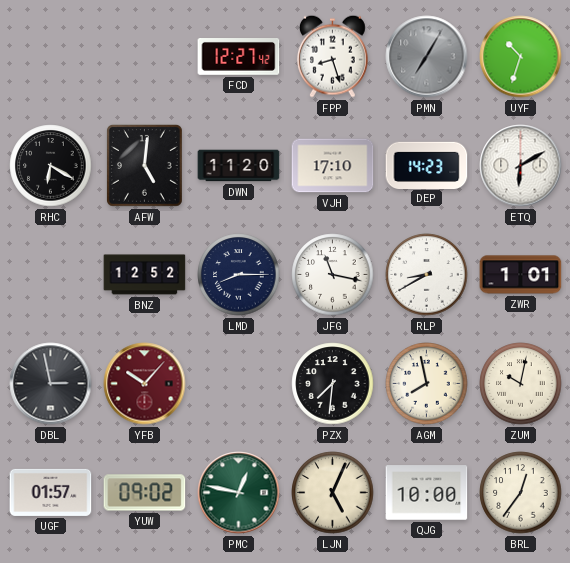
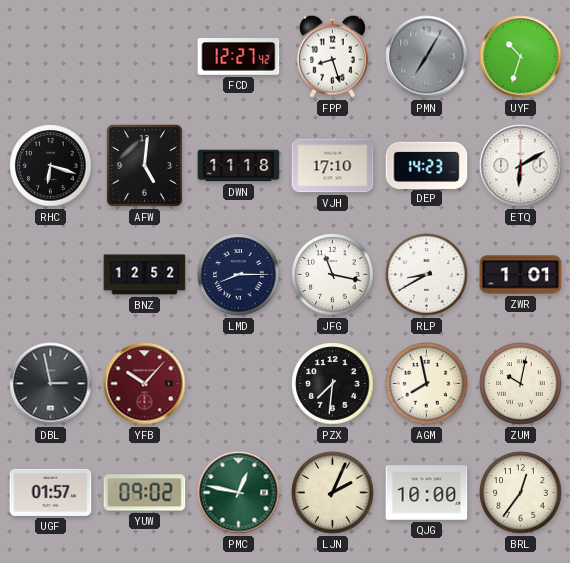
RHC: 6:20 -> 6:18 (51, 166)
DWN: 11:20 -> 11:18 (239, 166)
LJN: 5:04 -> 2:04 (333, 493)
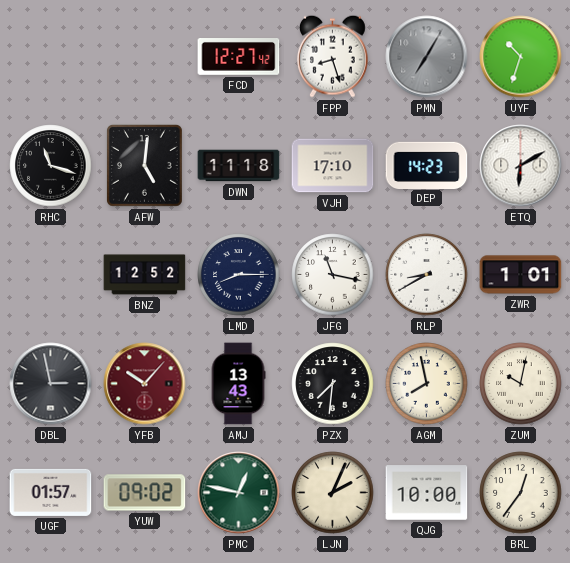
RHC: 6:18 -> 11:18 (51, 166)
AMJ: none -> 13:43 (238, 384)
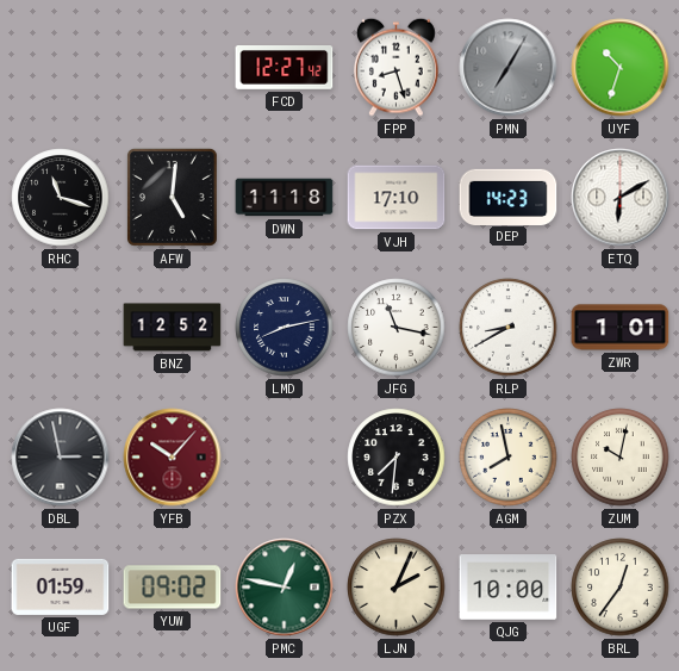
LMD: 8:15 -> 8:13 (285, 328)
AMJ: 13:43 -> none (238, 384)
UGF: 01:57 -> 01:59 (61, 586)
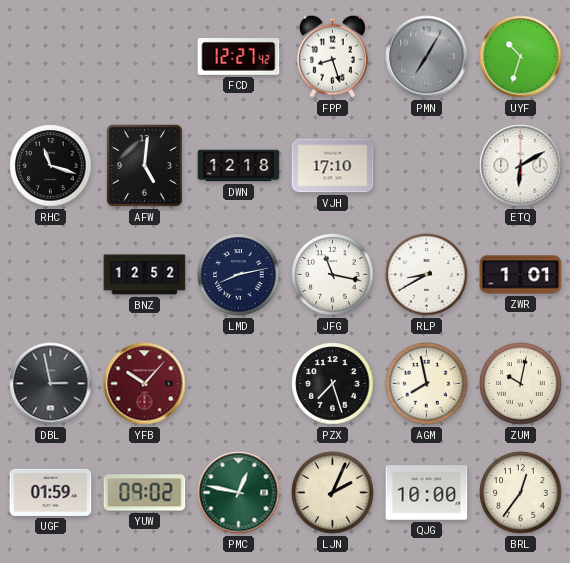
DWN: 11:18 -> 12:18 (239, 166)
DEP: 14:23 -> none (509, 197)
PZX: 7:31 -> 7:27 (333, 384)
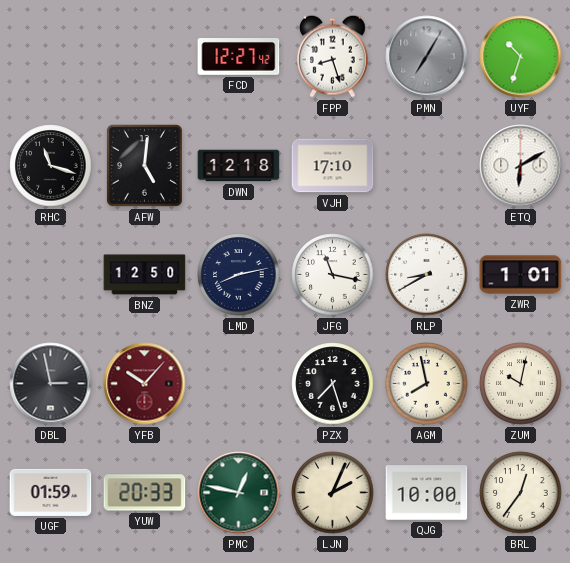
BNZ: 12:52 -> 12:50 (145, 275)
YUW: 09:02 -> 20:33 (145, 493)
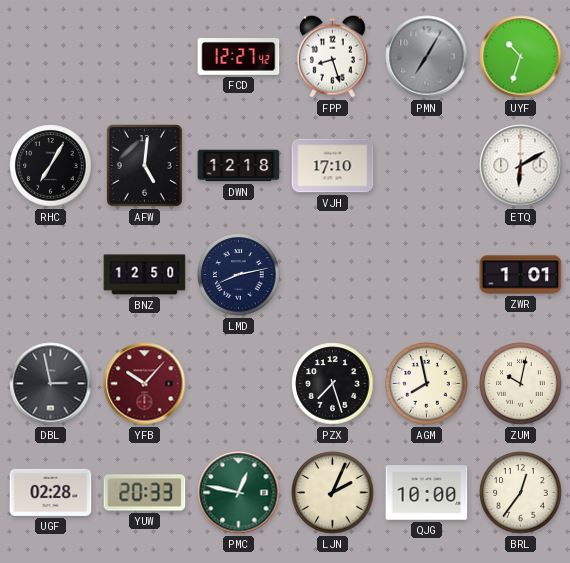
RHC: 11:18 -> 7:05 (51, 166)
JFG: 11:17 -> none (333, 275)
RLP: 8:40 -> none (427, 275)
UGF: 01:59 -> 02:28 (51, 492)
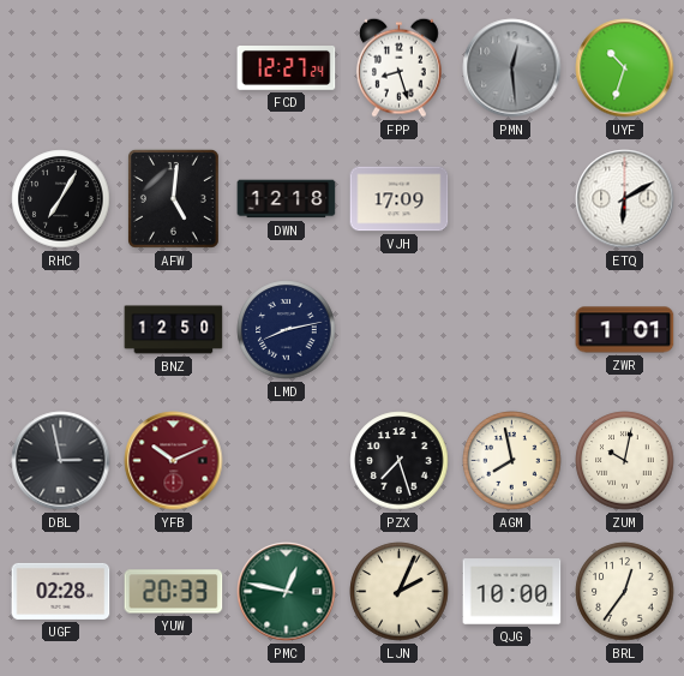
FCD: 12:27:42 -> 12:27:24 (287, 68)
PMN: 7:05 -> 12:29 (512, 68)
VJH: 17:10 -> 17:09 (400, 199)
YFB: 10:07 -> 10:11 (174, 461)
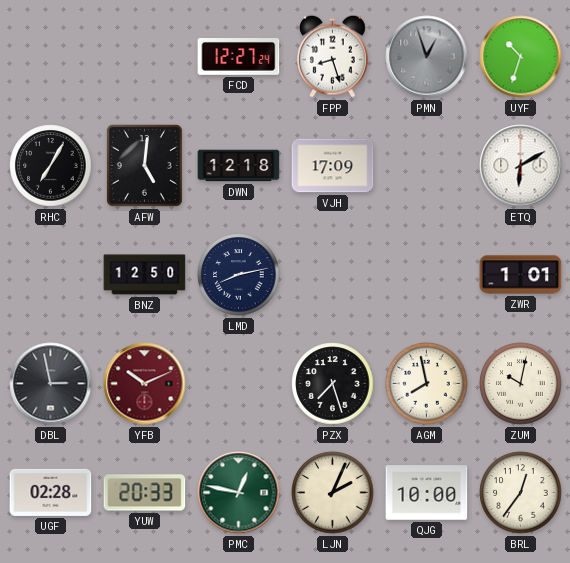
PMN: 12:29 -> 12:57 (427, 57)
